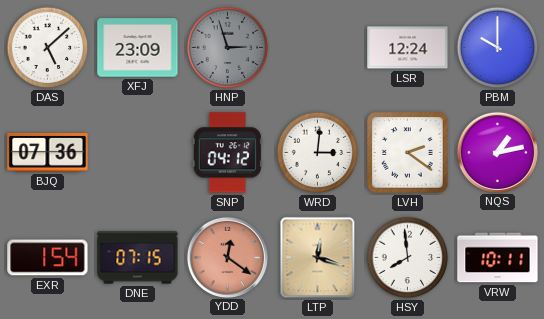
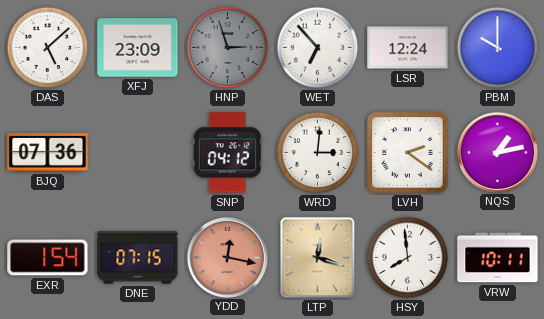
WET: none -> 6:53 (318, 48)
YDD: 12:21 -> 12:17 (227, 257)
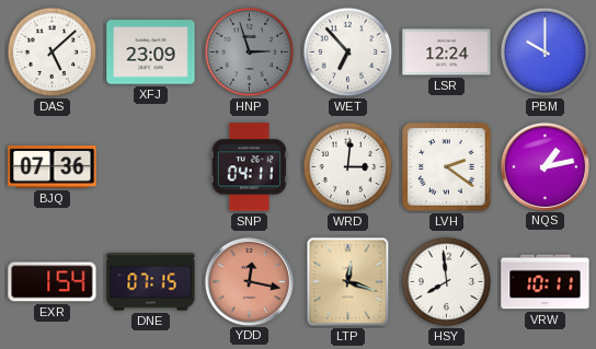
SNP: 04:12 -> 04:11 (249, 167)
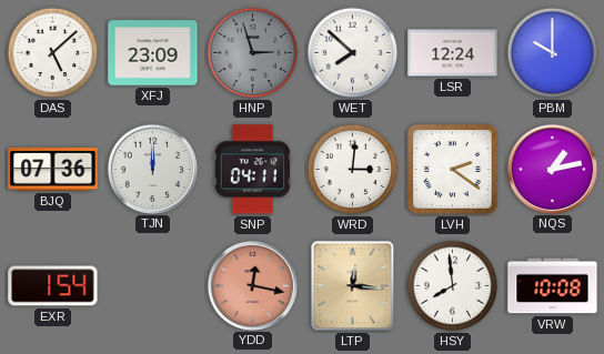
WET: 6:53 -> 7:52 (353, 53)
TJN: none -> 12:00 (152, 169)
DNE: 07:15 -> none (151, 282)
LTP: 12:18 -> 12:16 (353, 286)
VRW: 10:11 -> 10:08 (553, 286)
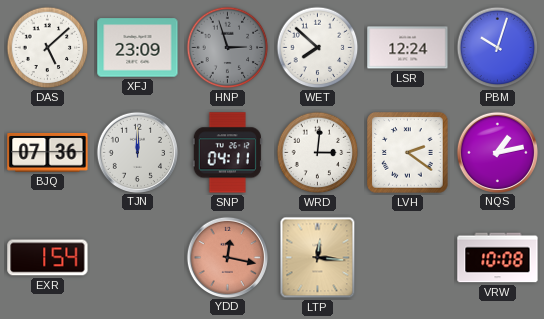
PBM: 10:00 -> 10:03 (498, 48)
HSY: 7:59 -> none (453, 286)
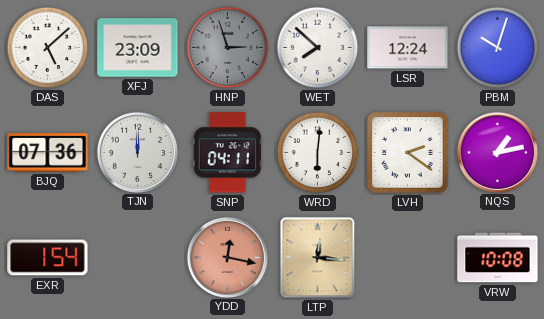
WRD: 3:01 -> 6:01 (318, 153)
